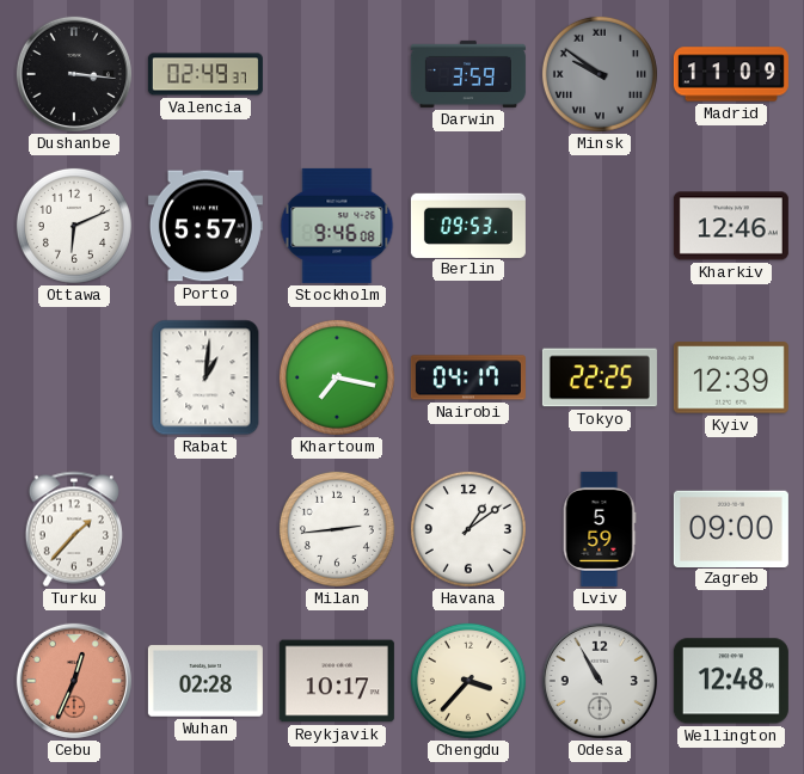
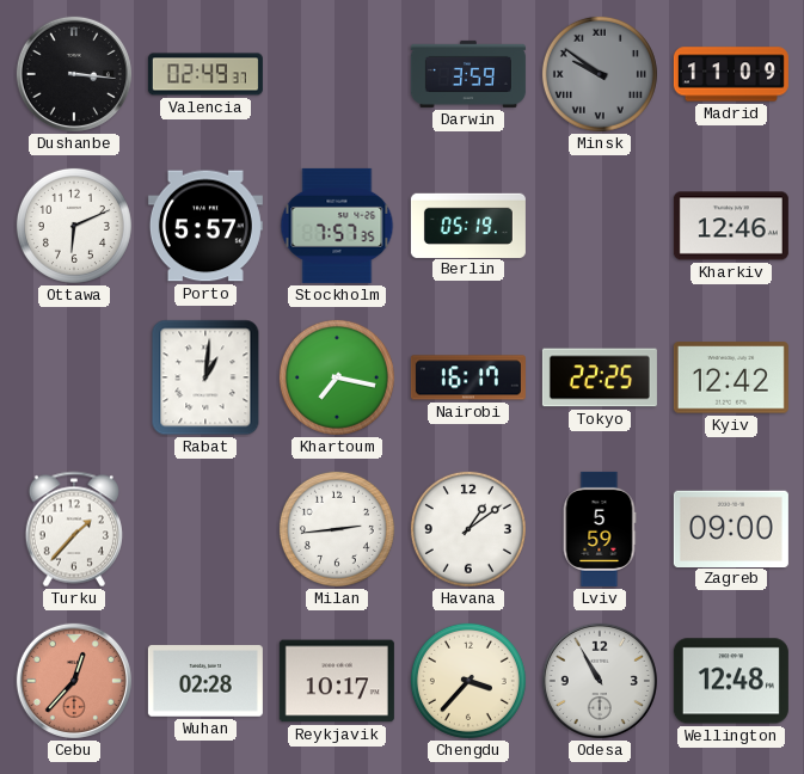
Stockholm: 9:46 -> 7:57 (337, 226)
Berlin: 09:53 -> 05:19 (468, 225)
Nairobi: 04:17 -> 16:17 (468, 377)
Kyiv: 12:39 -> 12:42 (731, 377)
Cebu: 12:34 -> 12:37 (74, 681)
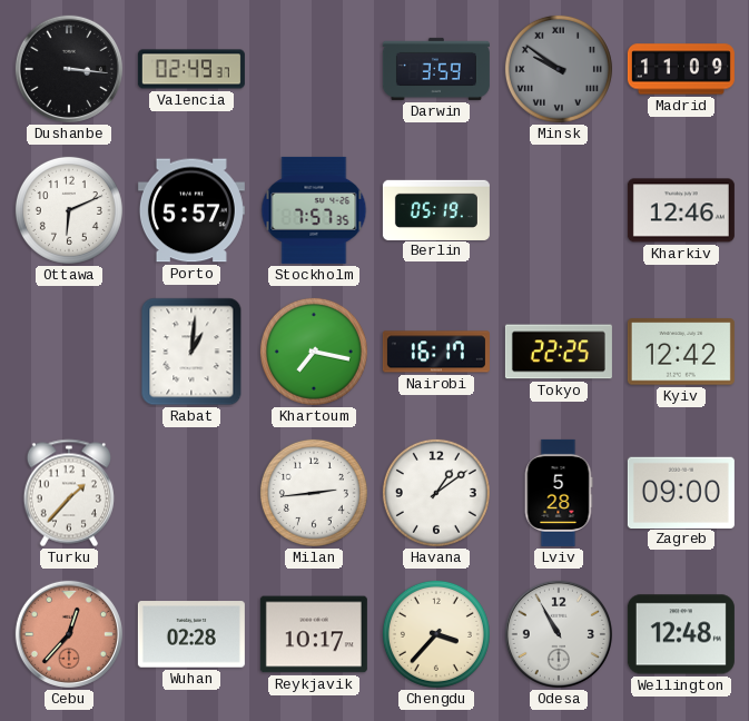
Lviv: 5:59 -> 5:28 (559, 493)
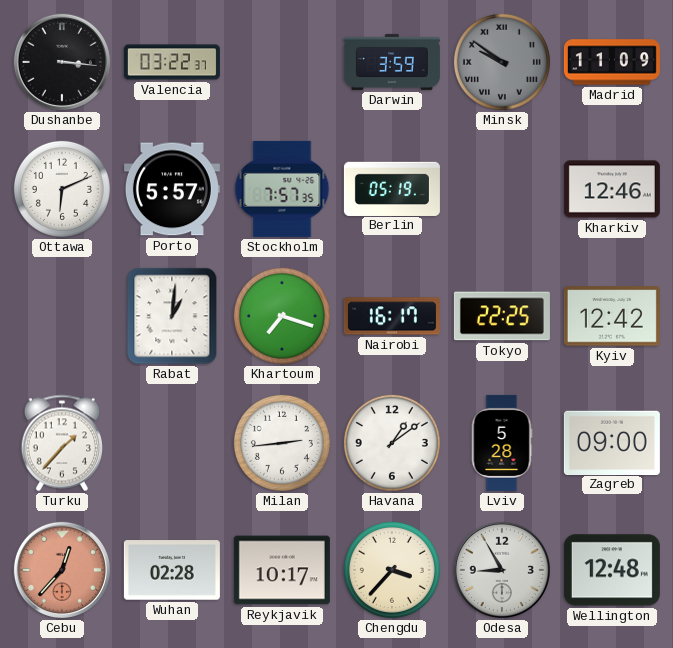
Valencia: 02:49 -> 03:22 (172, 62)
Khartoum: 7:17 -> 7:18 (282, 316)
Odesa: 10:55 -> 8:55 (502, 570)
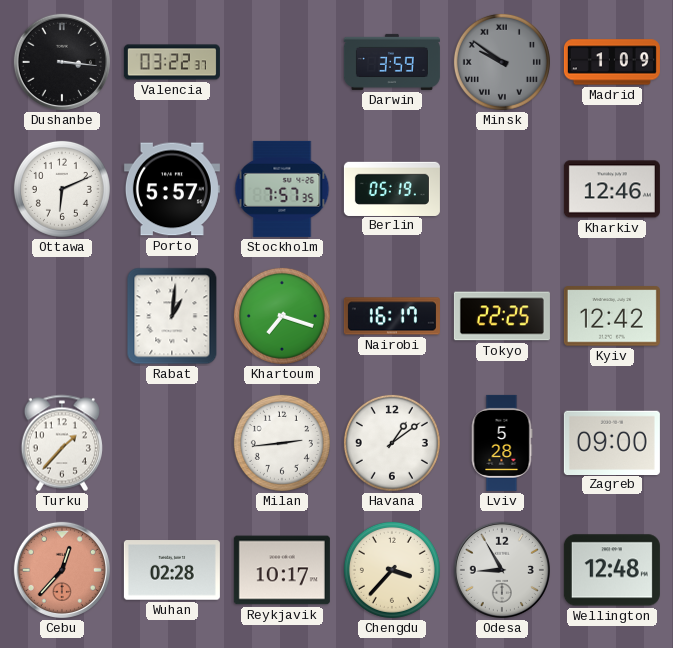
Madrid: 11:09 -> 1:09 (612, 62)
